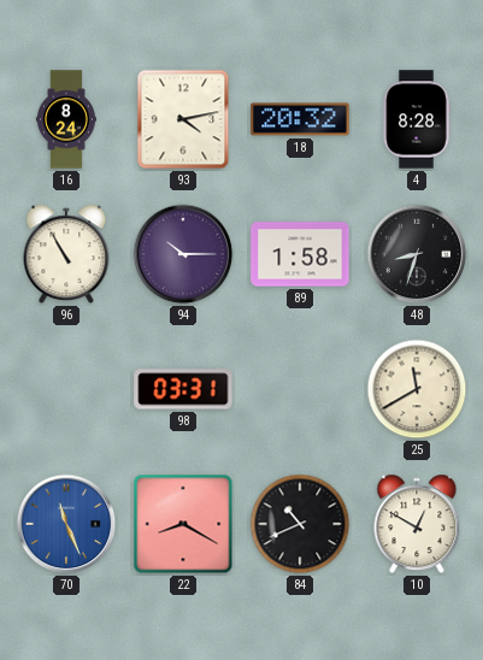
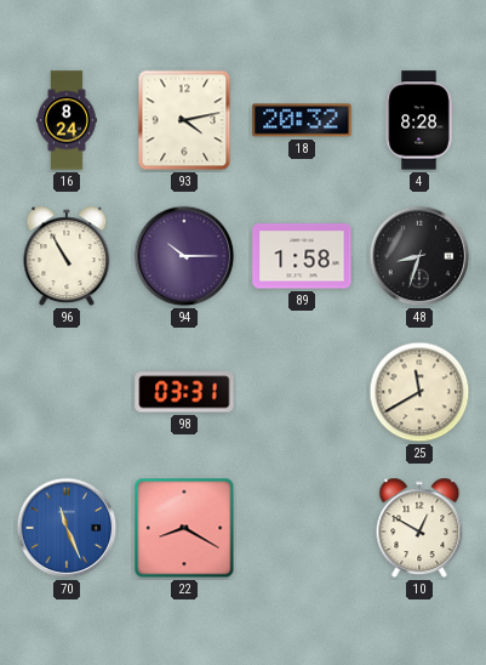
84: 10:41 -> none (300, 524)
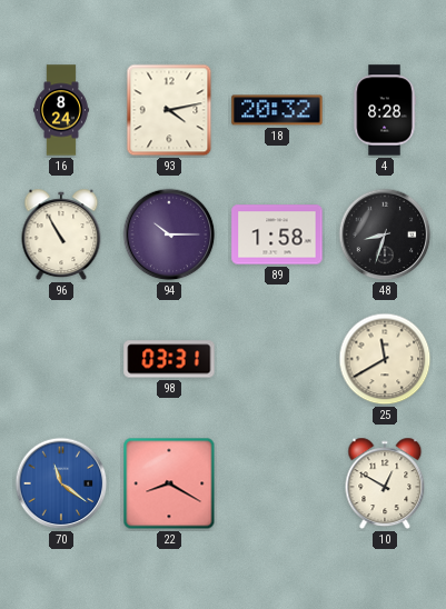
70: 11:26 -> 11:21 (61, 483)
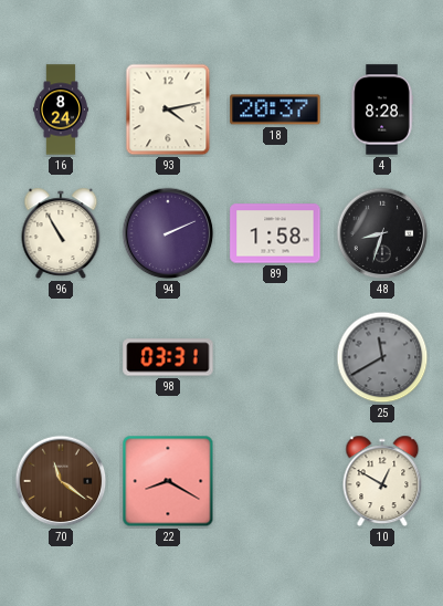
18: 20:32 -> 20:37 (275, 109)
94: 10:15 -> 2:11 (168, 233)
25 dial: cream -> grey (382, 357)
70 dial: blue -> brown (61, 481)
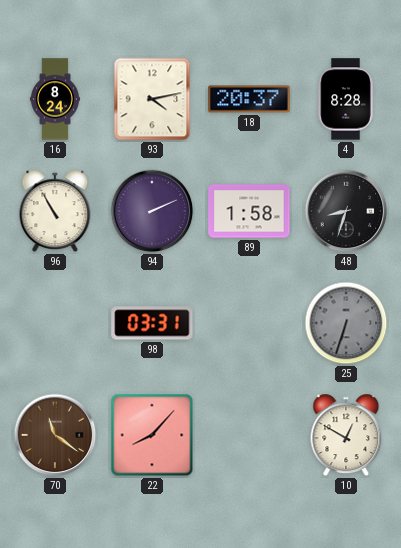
25: 11:40 -> 6:33 (346, 323)
22: 8:20 -> 8:07 (152, 435)
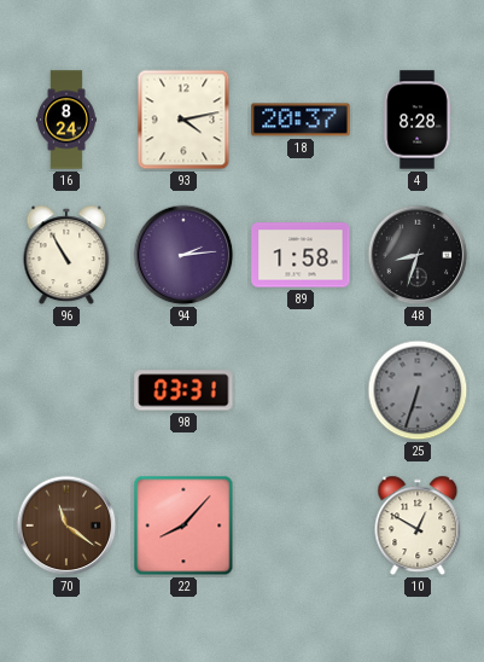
94: 2:11 -> 2:14 (183, 255)
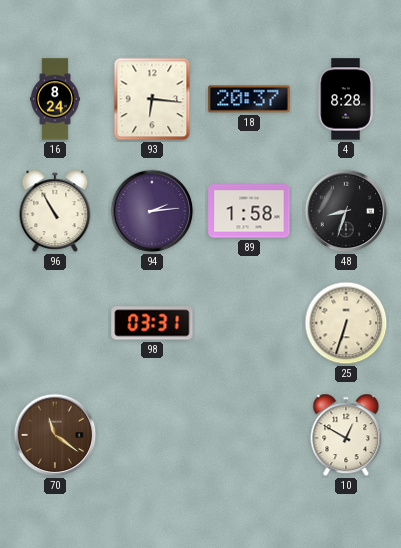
93: 4:13 -> 6:16 (152, 99)
25 dial: grey -> cream (346, 323)
22: 8:07 -> none (183, 525)
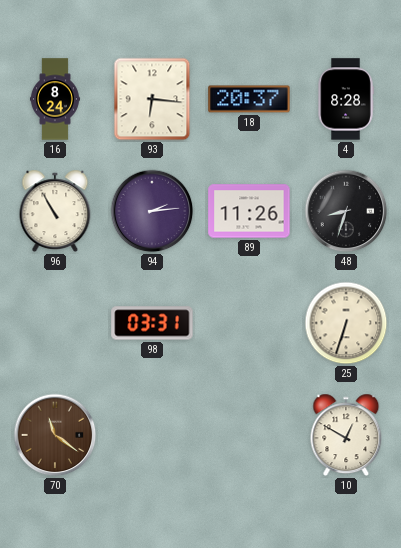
89: 1:58 -> 11:26 (249, 211)
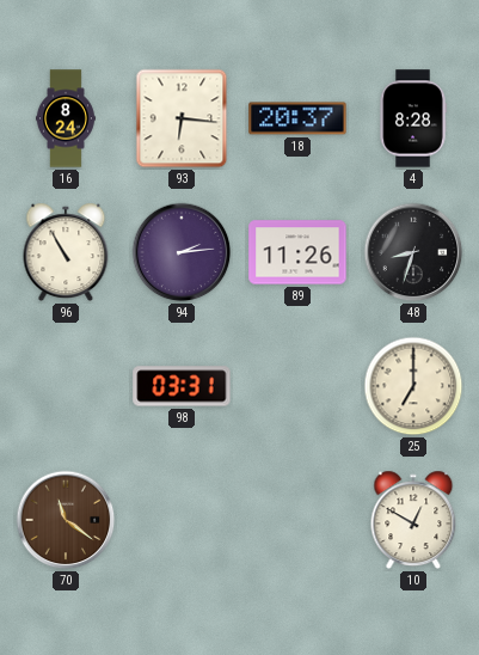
25: 6:33 -> 7:00 (413, 386)
